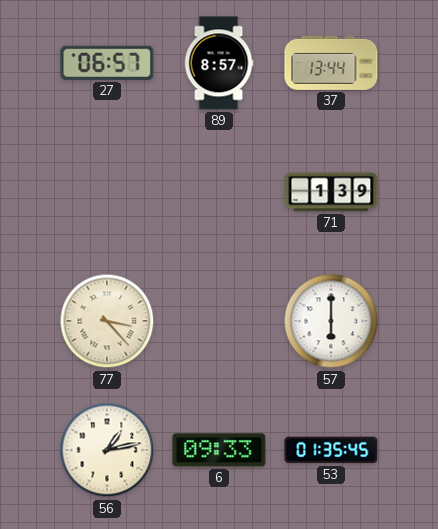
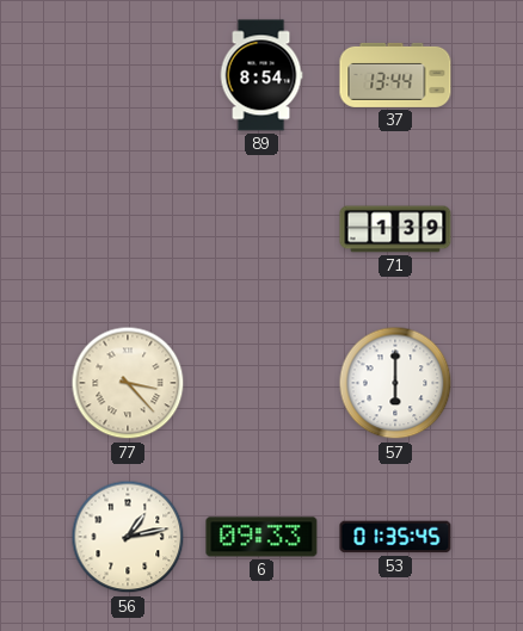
27: 06:57 -> none (107, 63)
89: 8:57 -> 8:54 (261, 75)
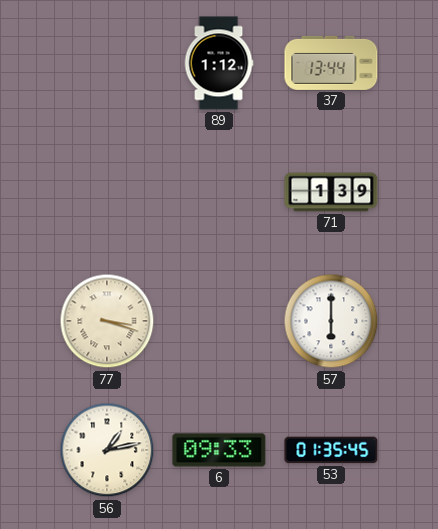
89: 8:54 -> 1:12 (219, 63)
77: 3:23 -> 3:18 (107, 321)
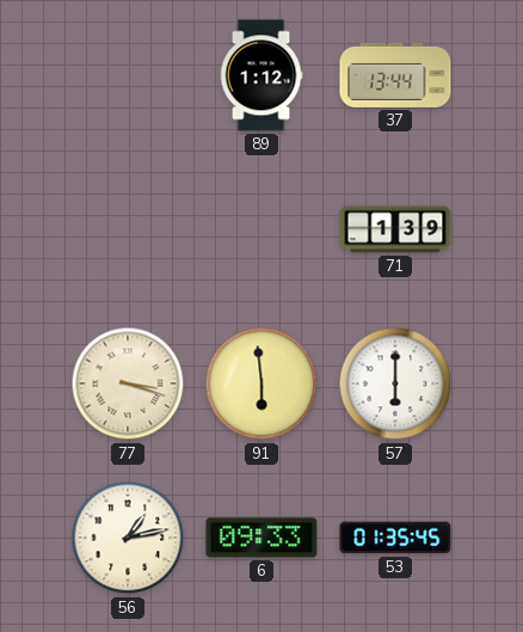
91: none -> 5:59 (261, 384)
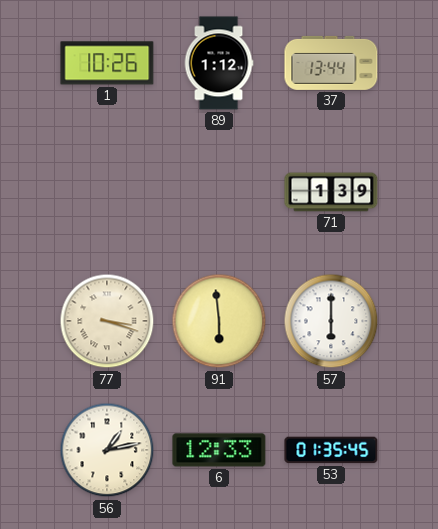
1: none -> 10:26 (107, 63)
6: 09:33 -> 12:33 (219, 450)
